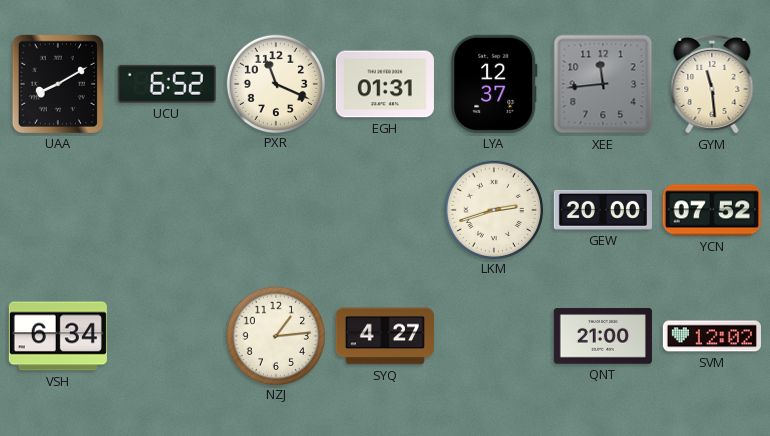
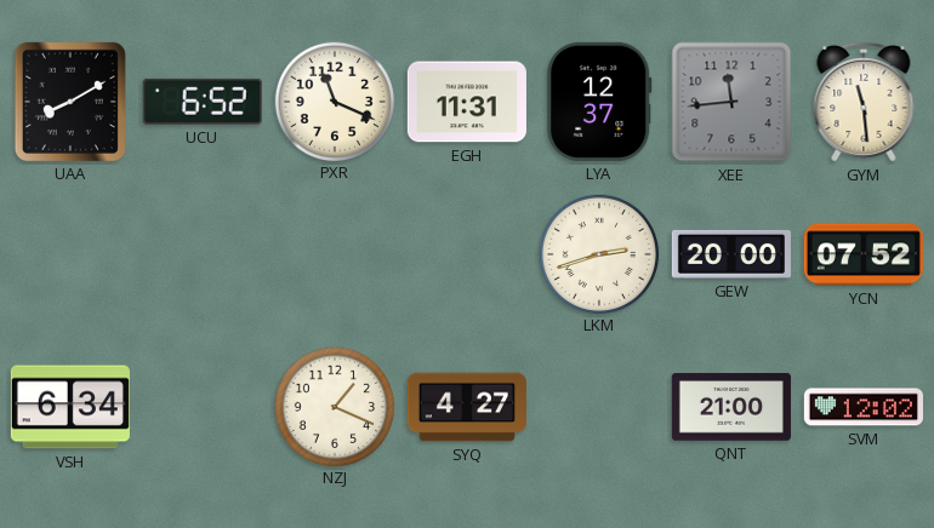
EGH: 01:31 -> 11:31 (467, 102)
NZJ: 1:14 -> 1:19 (334, 406)
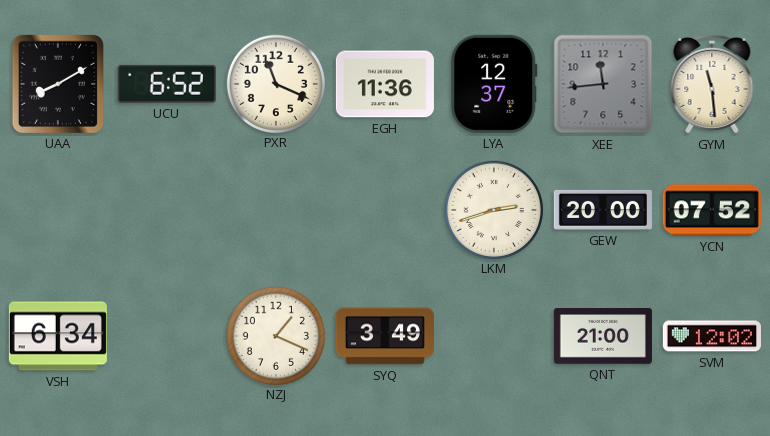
EGH: 11:31 -> 11:36 (385, 84)
SYQ: 4:27 -> 3:49 (385, 336)
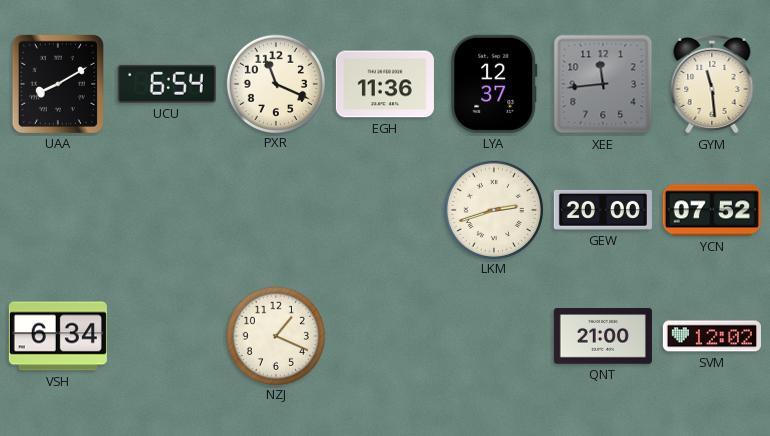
UCU: 6:52 -> 6:54 (167, 84)
SYQ: 3:49 -> none (385, 336)
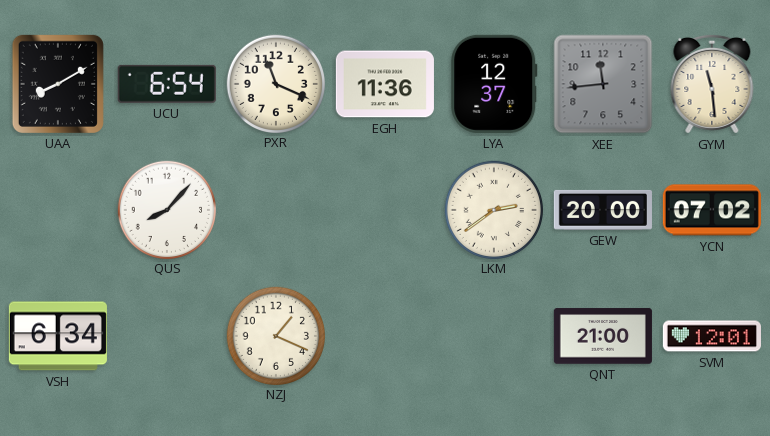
QUS: none -> 8:07 (166, 209)
LKM: 2:42 -> 2:39 (493, 209)
YCN: 07:52 -> 07:02 (712, 210)
SVM: 12:02 -> 12:01 (712, 336)
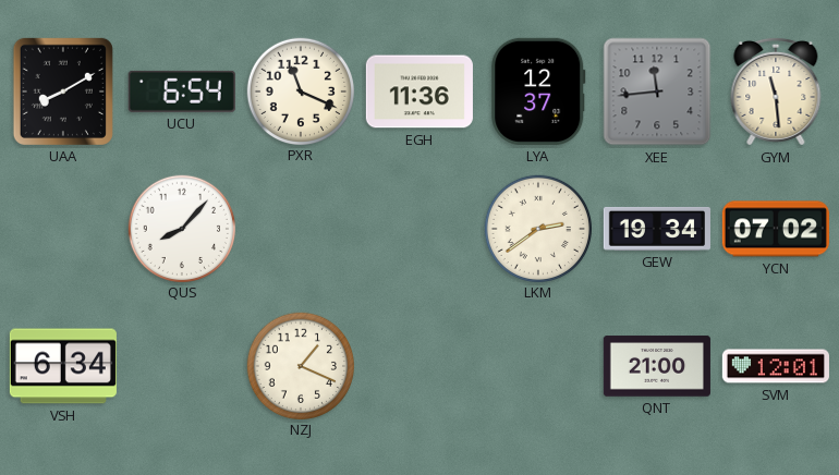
GEW: 20:00 -> 19:34 (657, 229)
